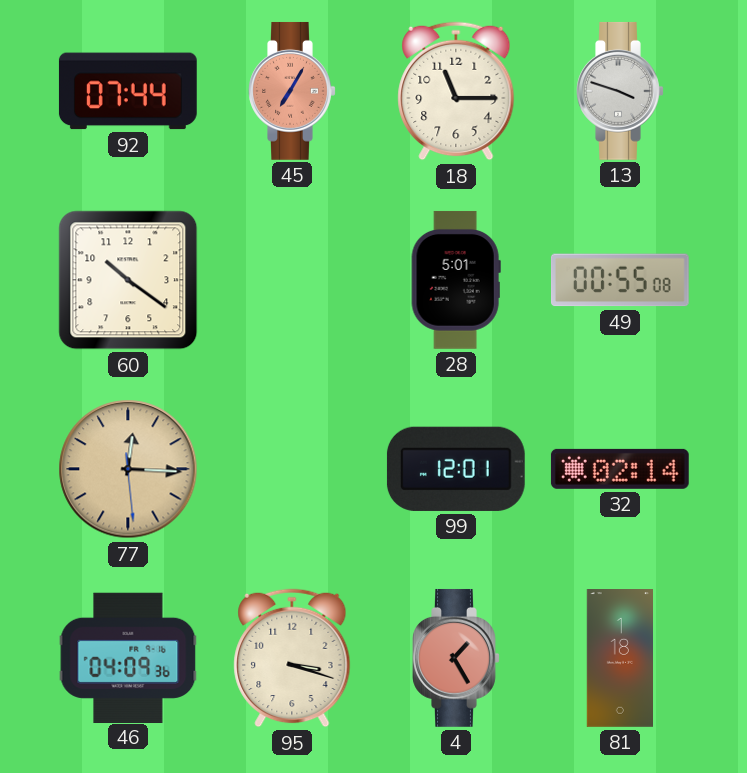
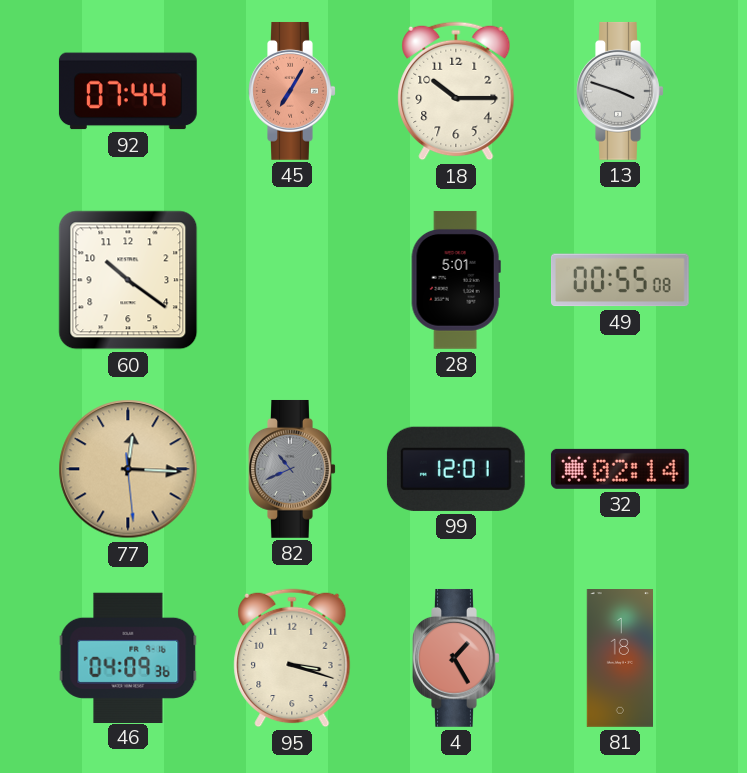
18: 11:15 -> 10:15 (456, 91)
82: none -> 10:41 (292, 469)
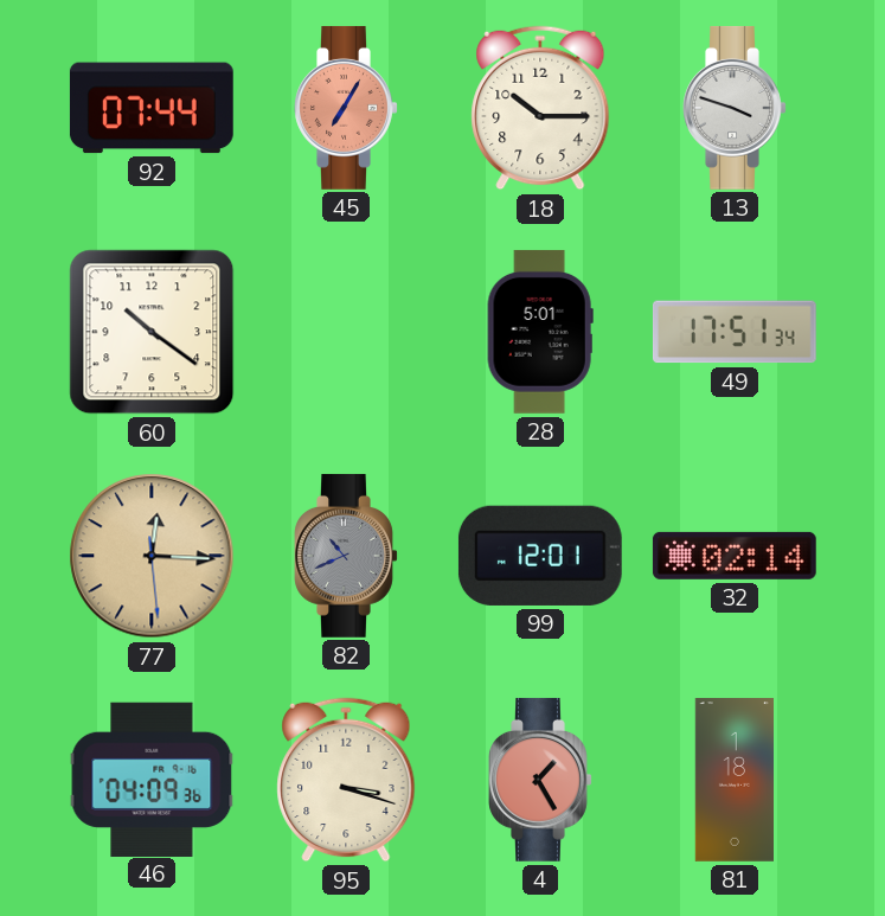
49: 00:55 -> 17:51 (735, 332)
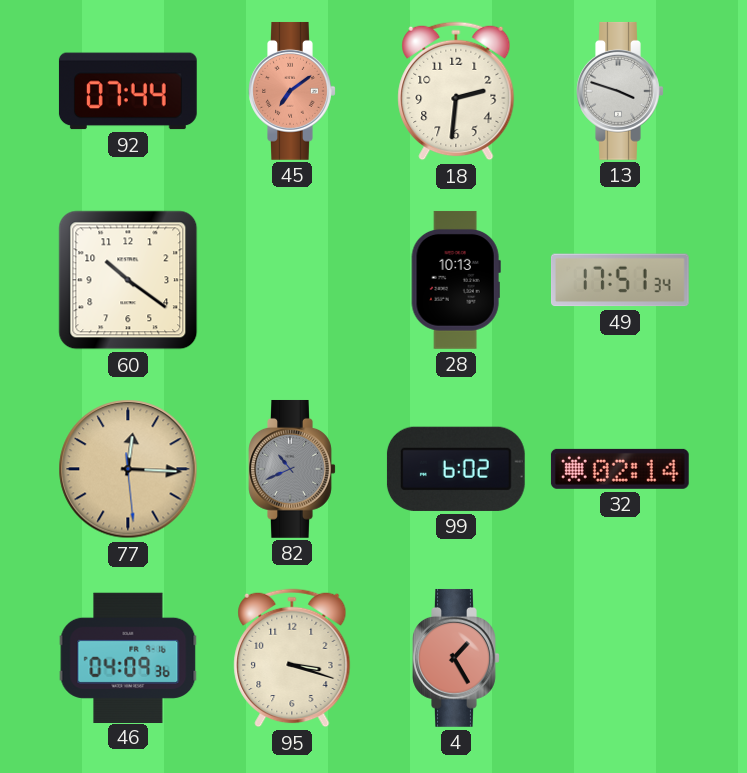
45: 7:05 -> 7:09 (292, 91)
18: 10:15 -> 2:31 (456, 91)
28: 5:01 -> 10:13 (456, 280)
99: 12:01 -> 6:02 (456, 469)
81: 1:18 -> none (733, 781)
